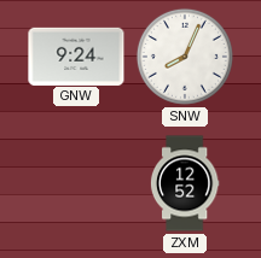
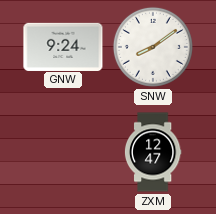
SNW: 8:04 -> 8:09 (153, 47)
ZXM: 12:52 -> 12:47 (153, 152)
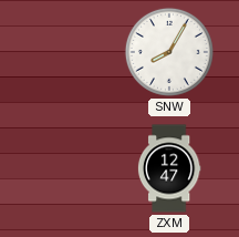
GNW: 9:24 -> none (63, 46)
SNW: 8:09 -> 8:05 (169, 52)
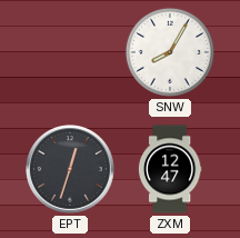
EPT: none -> 12:33 (71, 169)
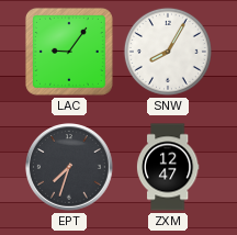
LAC: none -> 9:06 (69, 52)
EPT: 12:33 -> 7:33 (70, 167)
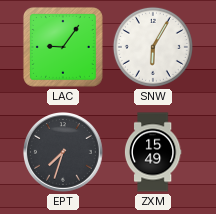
SNW: 8:05 -> 6:05 (153, 47)
ZXM: 12:47 -> 15:49 (153, 152)
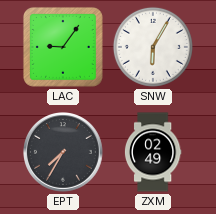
EPT: 7:33 -> 7:35 (64, 152)
ZXM: 15:49 -> 02:49 (153, 152)
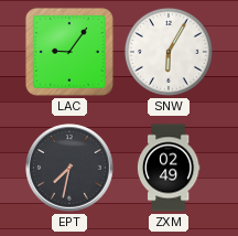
EPT: 7:35 -> 7:32 (71, 168)
